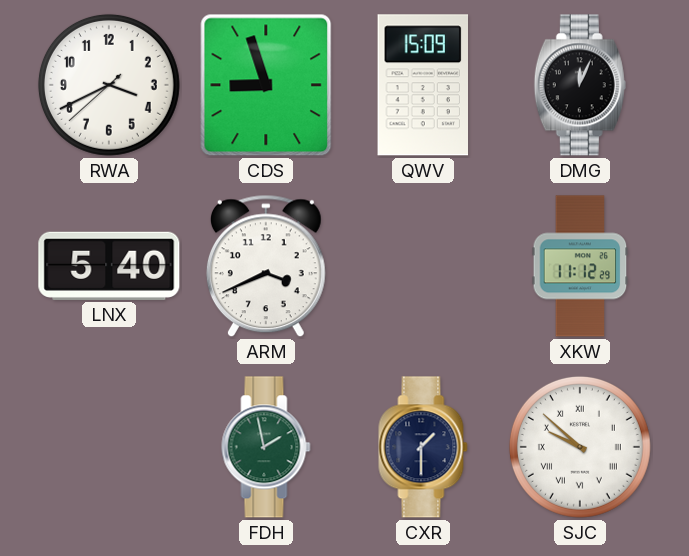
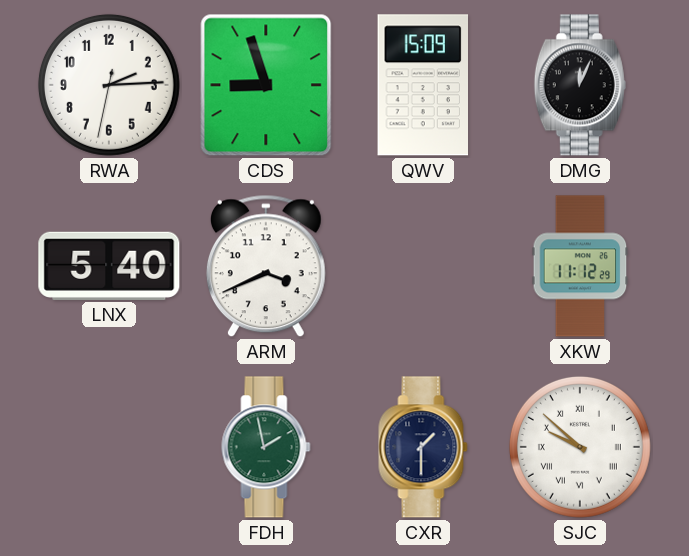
RWA: 3:40 -> 2:14 (109, 85)
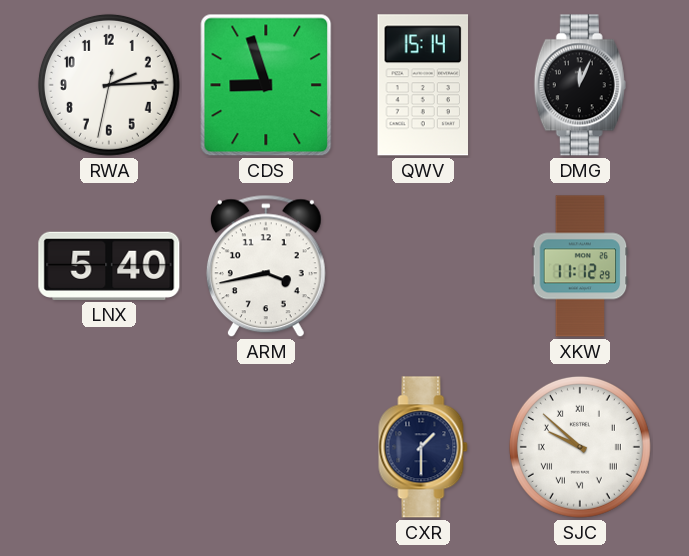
QWV: 15:09 -> 15:14 (423, 85)
ARM: 3:41 -> 3:43 (266, 266)
FDH: 1:58 -> none (266, 447)
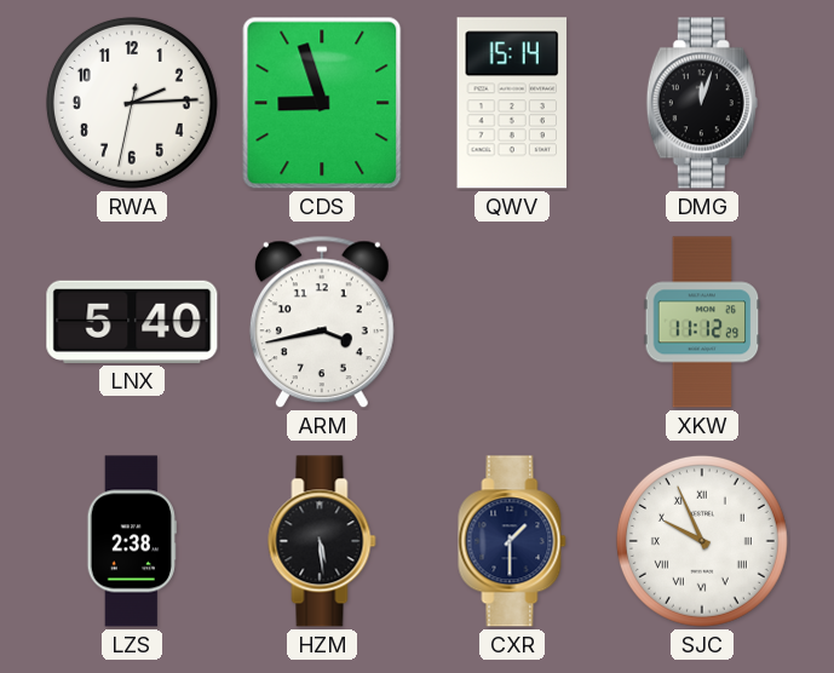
DMG: 12:04 -> 12:03 (702, 103)
LZS: none -> 2:38 (132, 541)
HZM: none -> 5:29 (322, 541)
SJC: 9:52 -> 9:56 (702, 541)
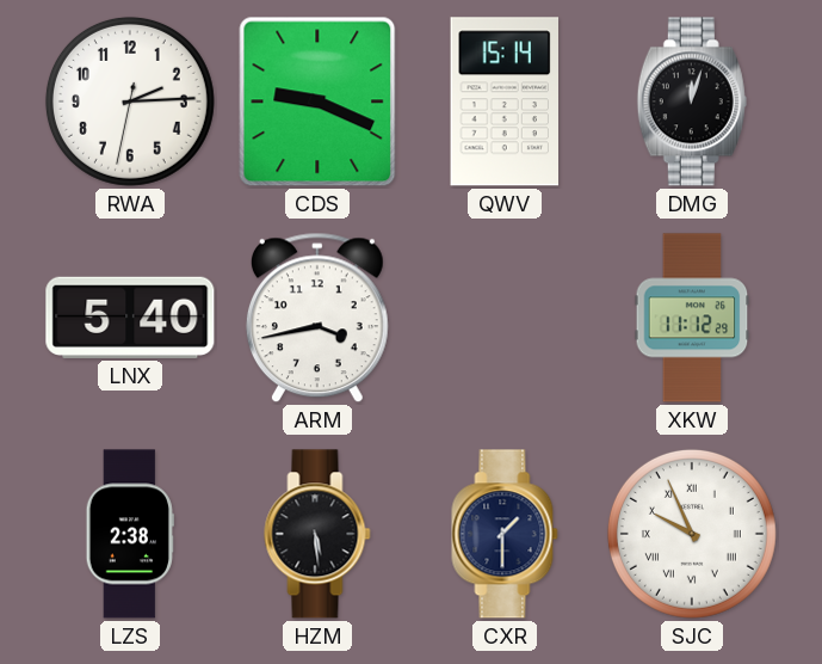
CDS: 8:57 -> 9:19 (317, 102)
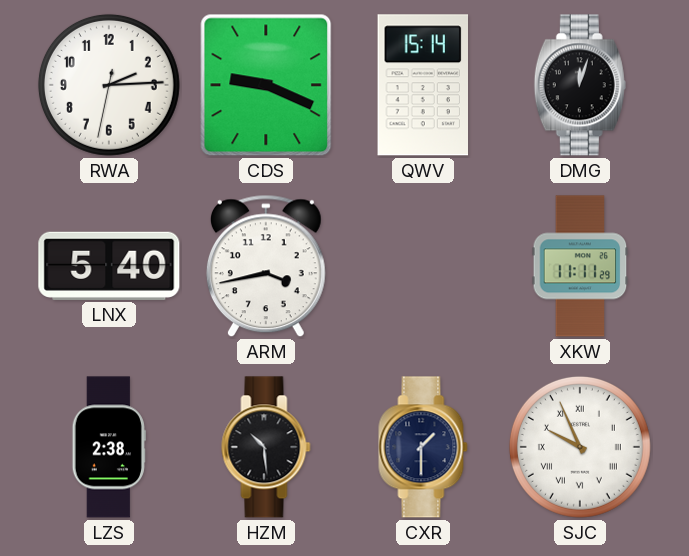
XKW: 11:12 -> 11:11 (580, 266)
HZM: 5:29 -> 10:29 (266, 447)
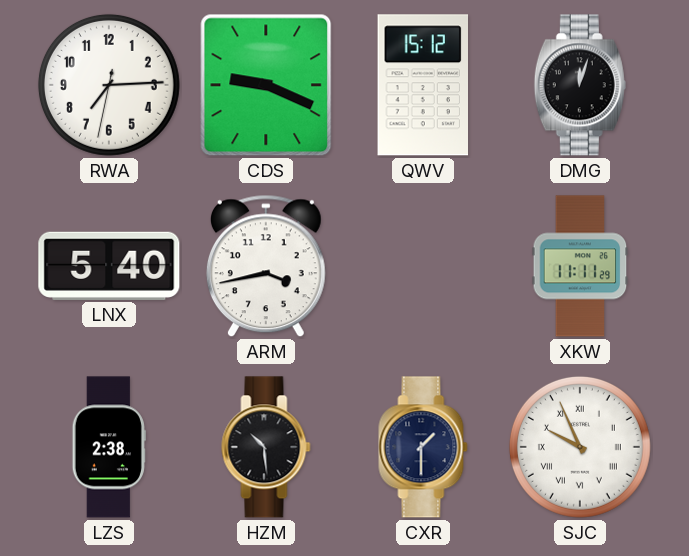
RWA: 2:14 -> 7:14 (109, 85)
QWV: 15:14 -> 15:12 (423, 85)
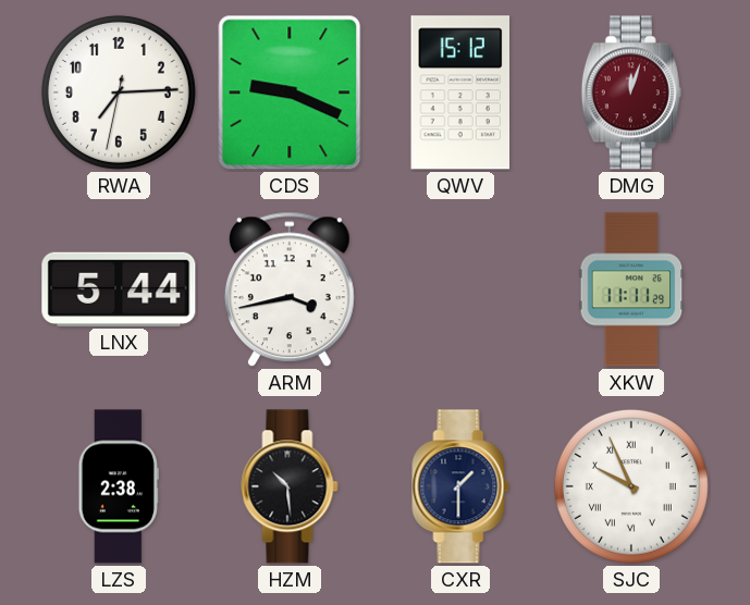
DMG dial: black -> burgundy (631, 92)
LNX: 5:40 -> 5:44 (119, 289)
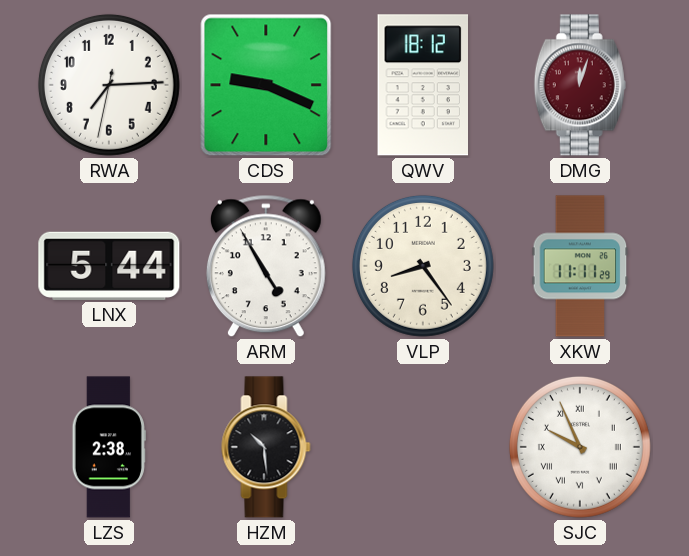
QWV: 15:12 -> 18:12 (423, 85)
ARM: 3:43 -> 4:55 (266, 266)
VLP: none -> 8:24 (423, 266)
CXR: 1:30 -> none (460, 486)
